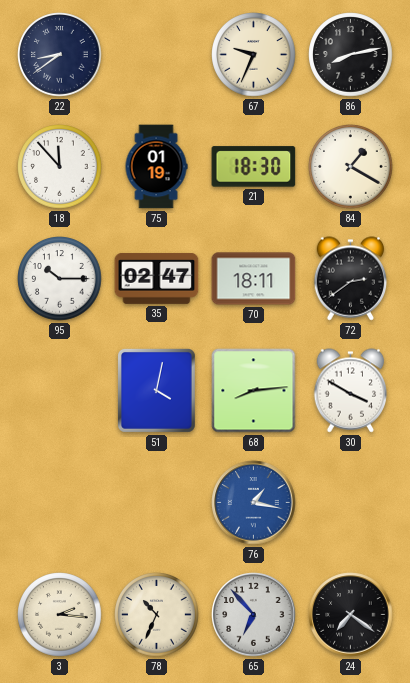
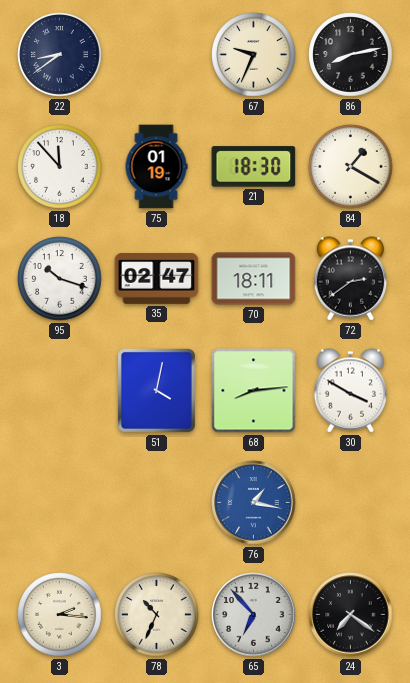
95: 10:15 -> 10:18 (60, 279)
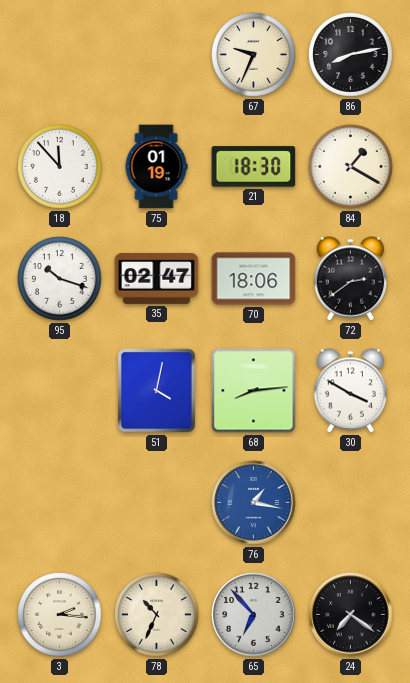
22: 8:39 -> none (60, 55)
70: 18:11 -> 18:06 (254, 279)
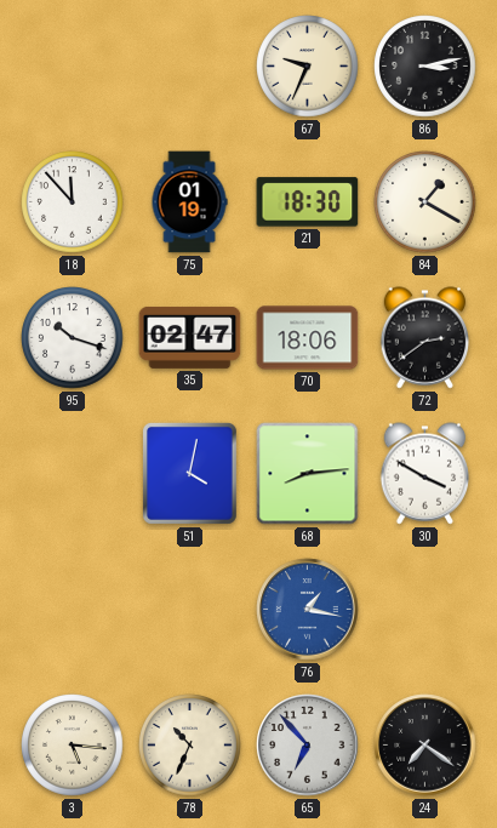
86: 8:13 -> 3:13 (425, 67)
3: 2:16 -> 5:16 (73, 746)
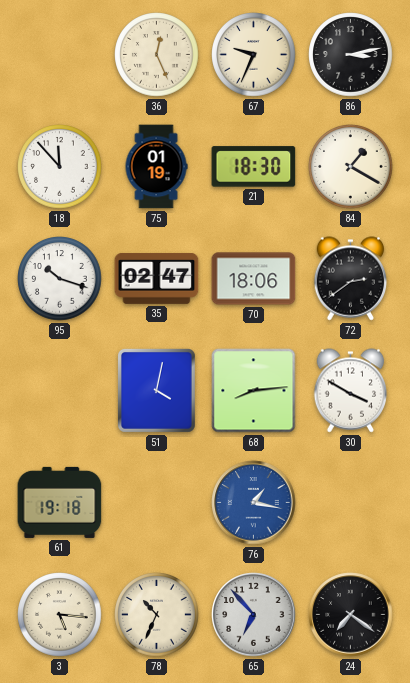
36: none -> 12:26 (157, 55)
61: none -> 19:18 (60, 502)
